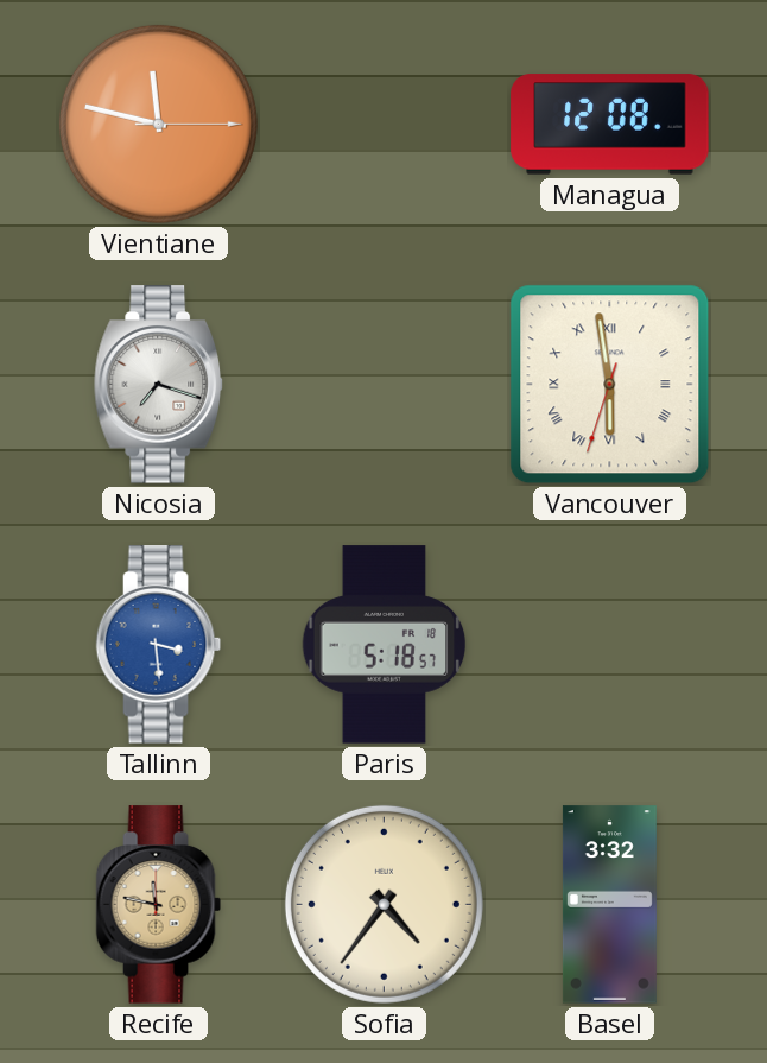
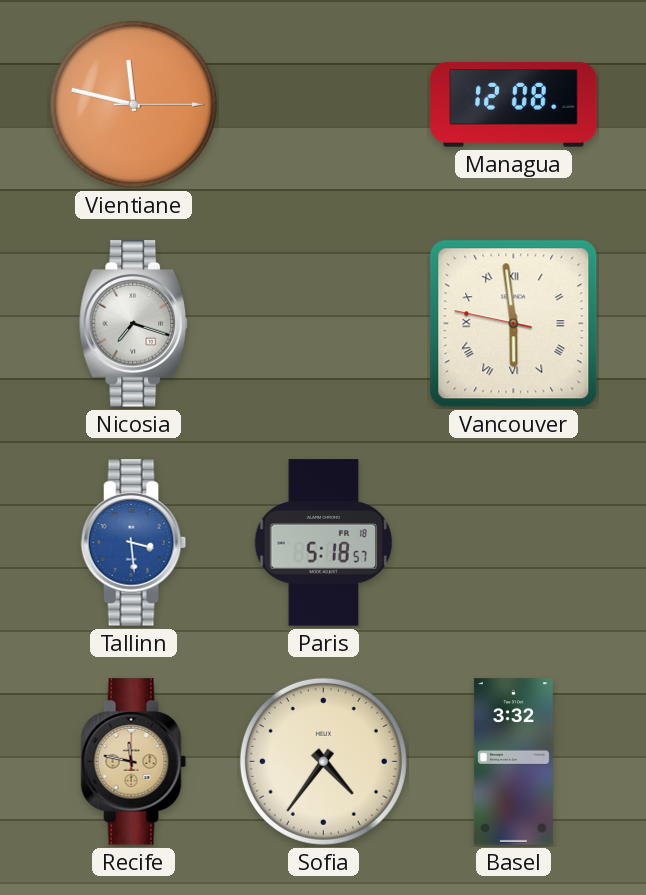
Vancouver: 5:58:33 -> 5:58:47 (514, 324)
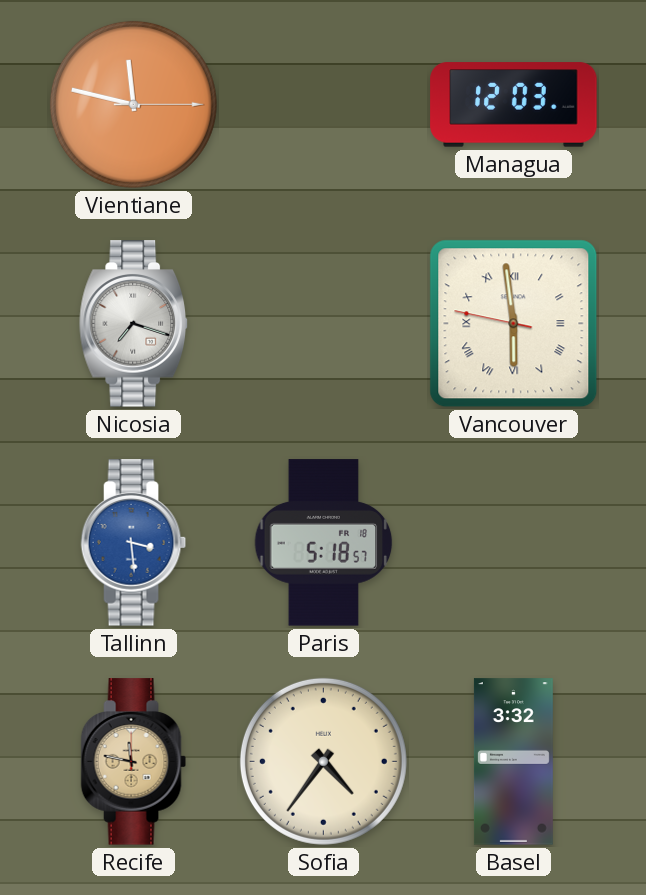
Managua: 12:08 -> 12:03 (514, 105)
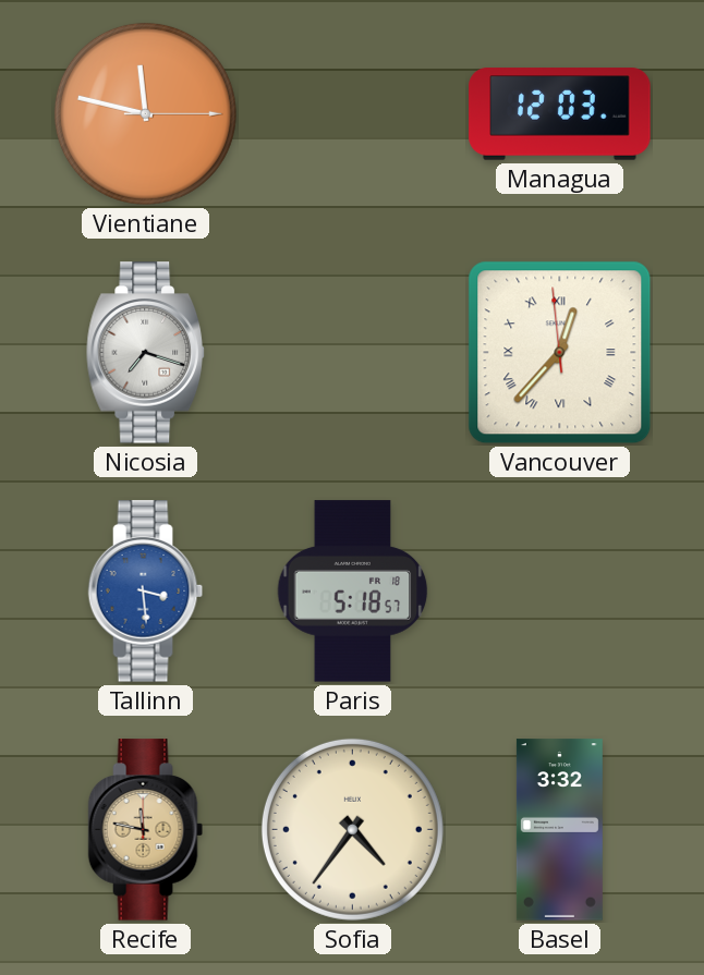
Vancouver: 5:58 -> 12:36 (560, 353)
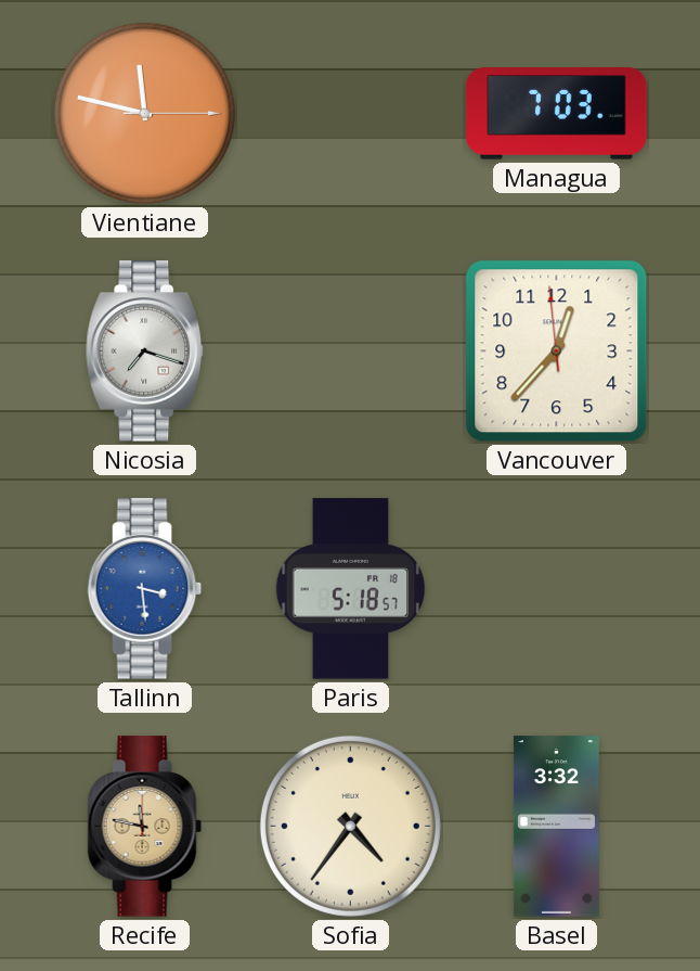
Managua: 12:03 -> 7:03 (557, 114)
Vancouver numerals: Roman -> Arabic (557, 352)
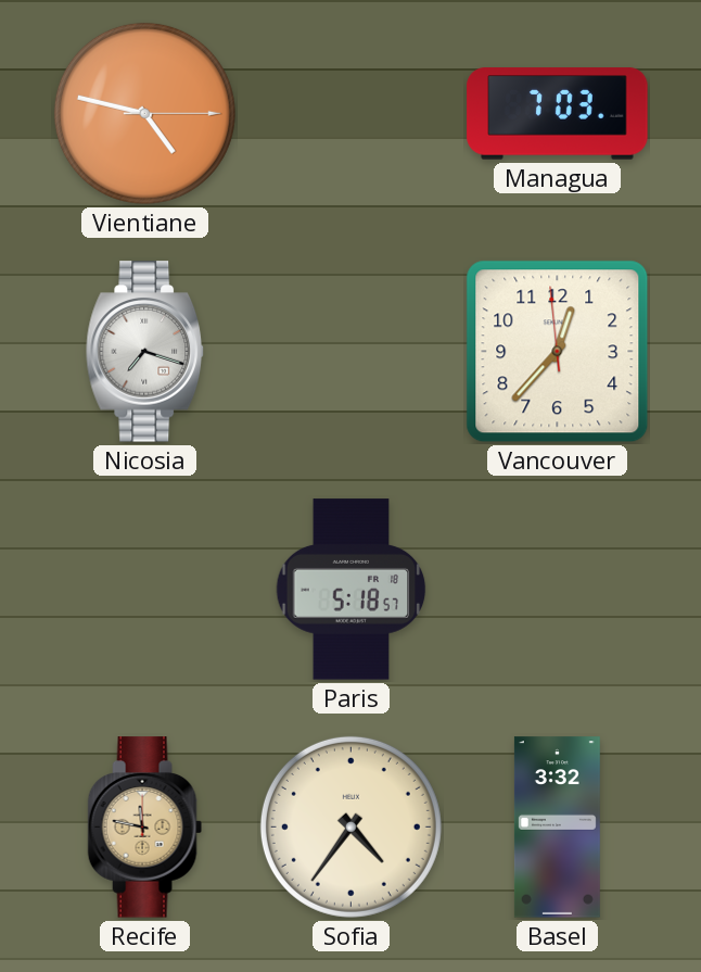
Vientiane: 11:47 -> 4:47 (144, 113)
Tallinn: 3:29 -> none (145, 589)
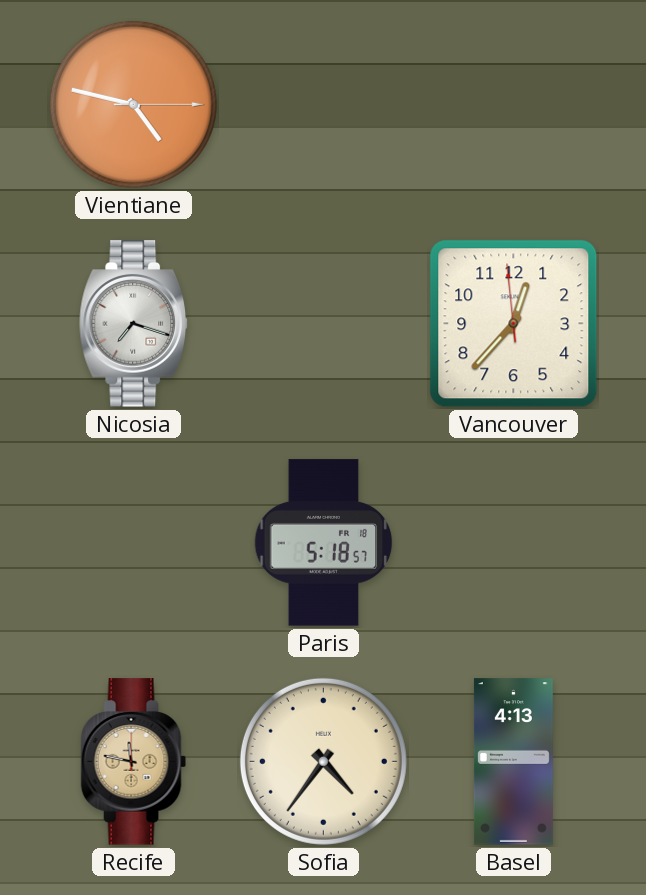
Managua: 7:03 -> none (558, 114)
Basel: 3:32 -> 4:13 (513, 762)
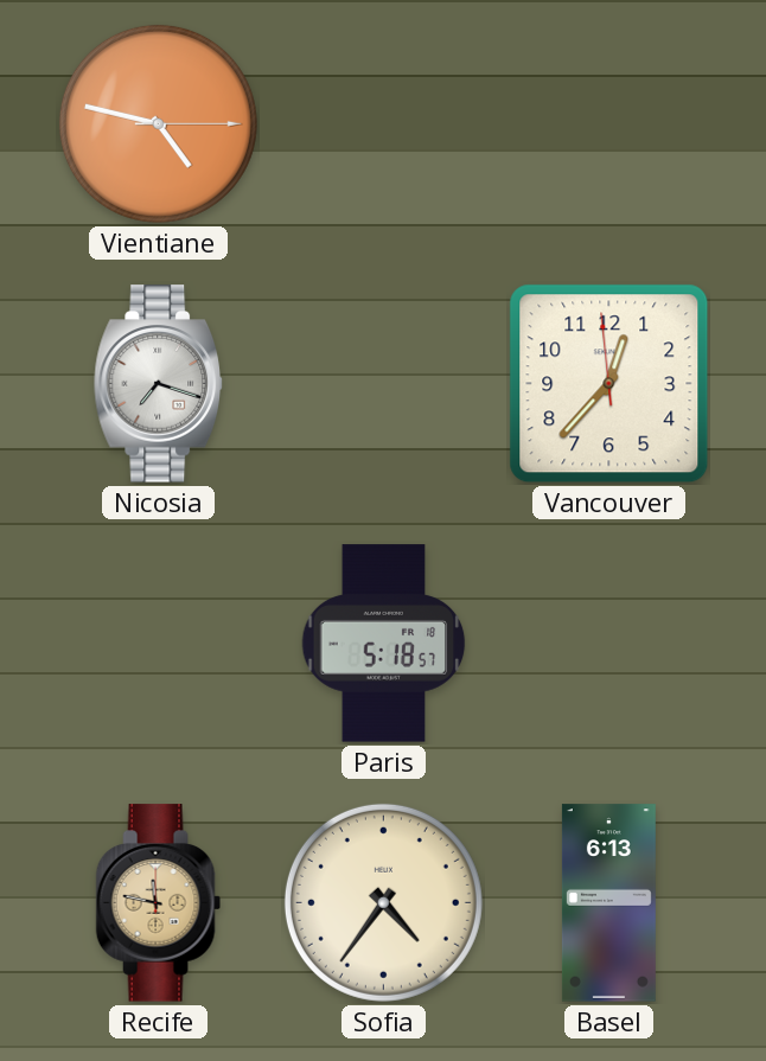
Basel: 4:13 -> 6:13 (608, 903)
